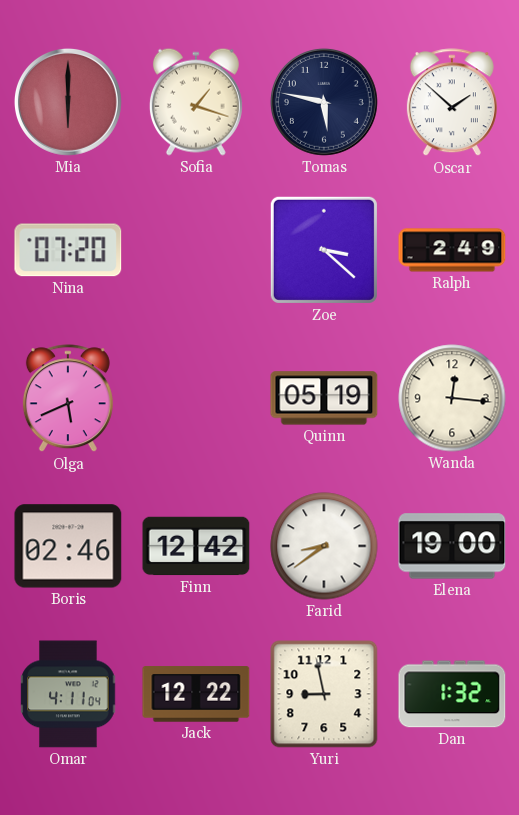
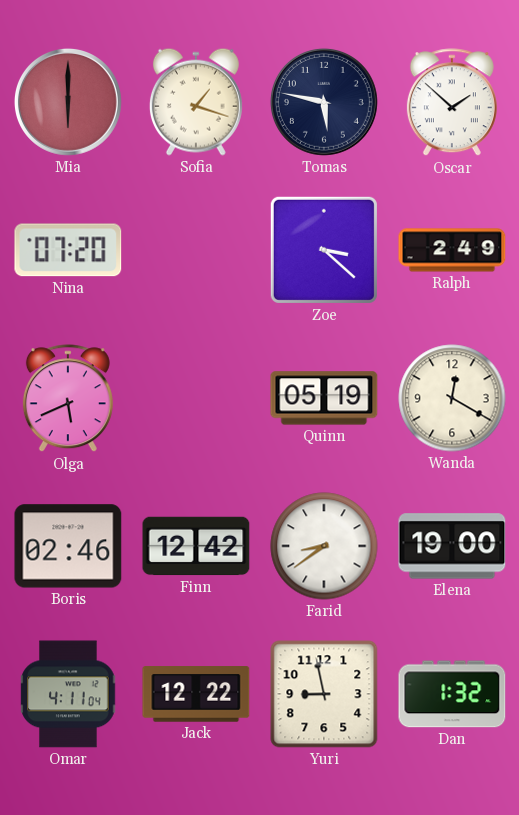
Wanda: 12:16 -> 12:20 (452, 398)
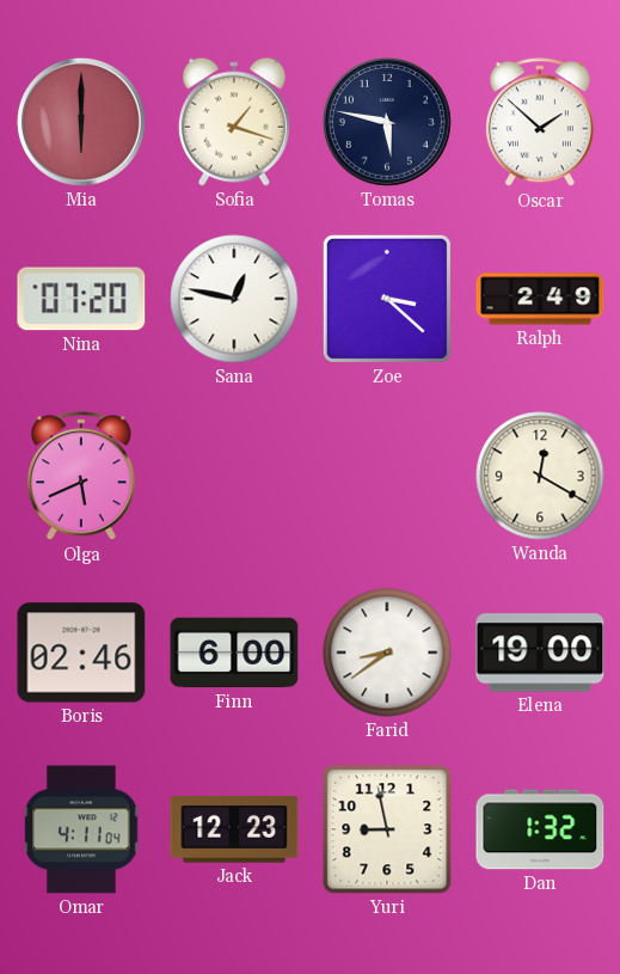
Sana: none -> 12:47 (234, 299)
Quinn: 05:19 -> none (324, 398)
Finn: 12:42 -> 6:00 (234, 653)
Jack: 12:22 -> 12:23 (234, 829)
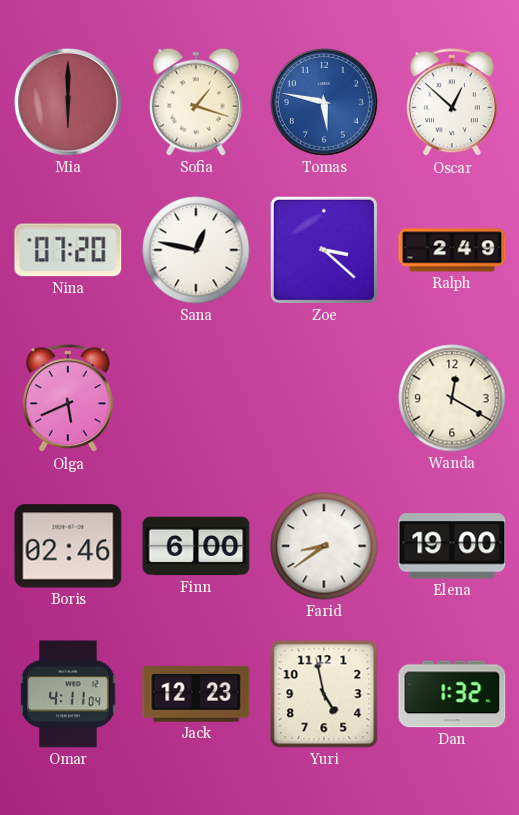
Tomas dial: navy -> blue (324, 102)
Oscar: 1:52 -> 12:52 (452, 103)
Yuri: 8:58 -> 4:58 (324, 694)
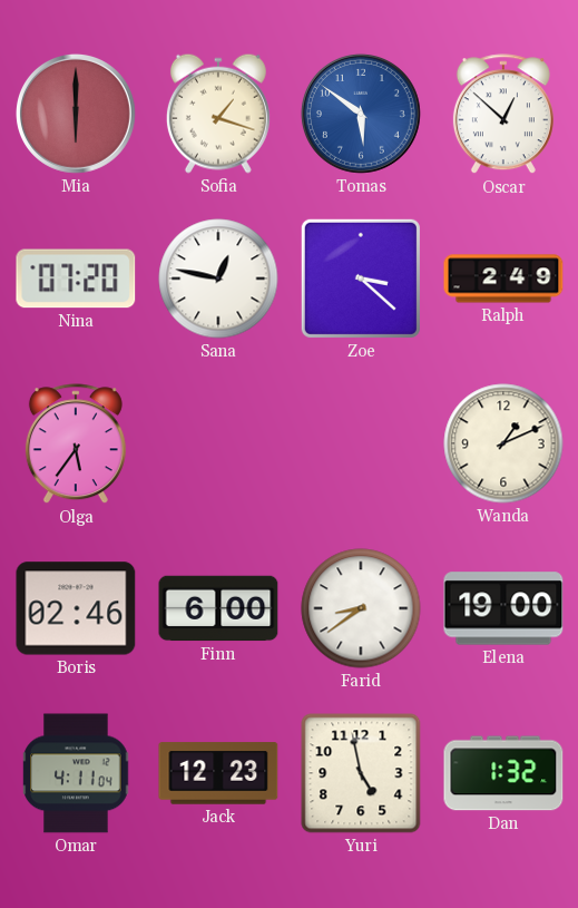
Tomas: 5:47 -> 5:51 (361, 114)
Olga: 5:41 -> 5:36 (76, 445)
Wanda: 12:20 -> 1:11 (503, 443)
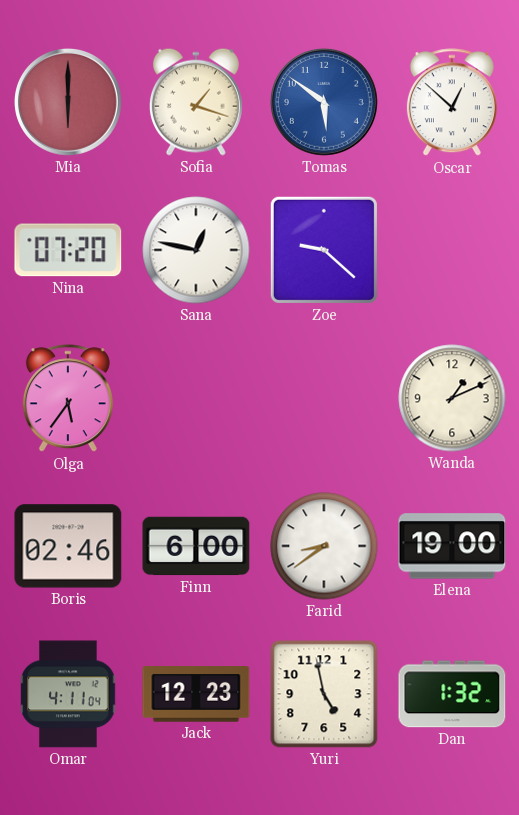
Zoe: 3:22 -> 9:22 (324, 250)
Ralph: 2:49 -> none (503, 279)
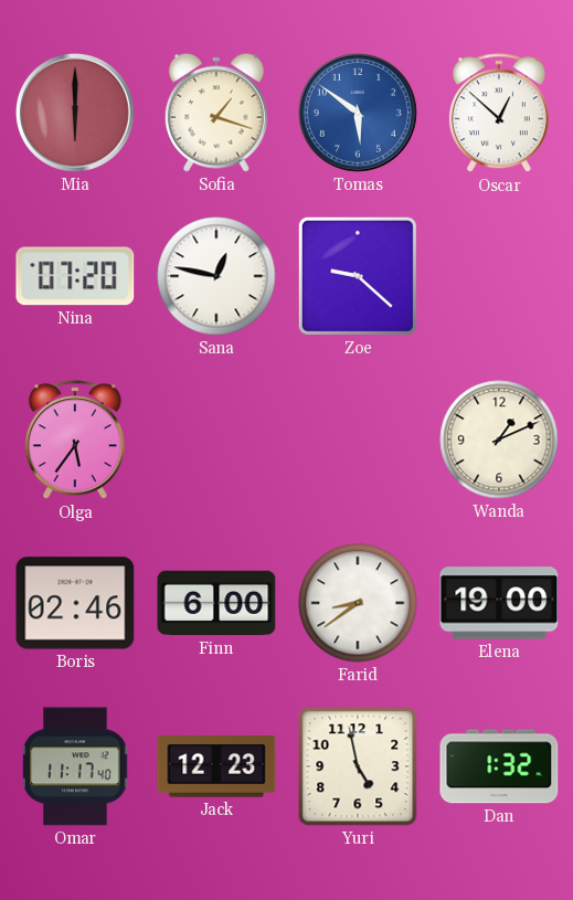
Omar: 4:11 -> 11:17 (75, 766)
